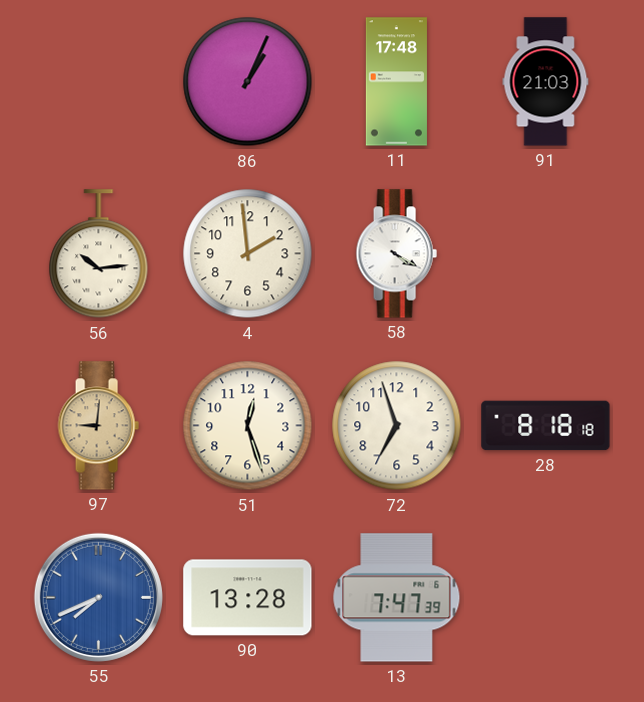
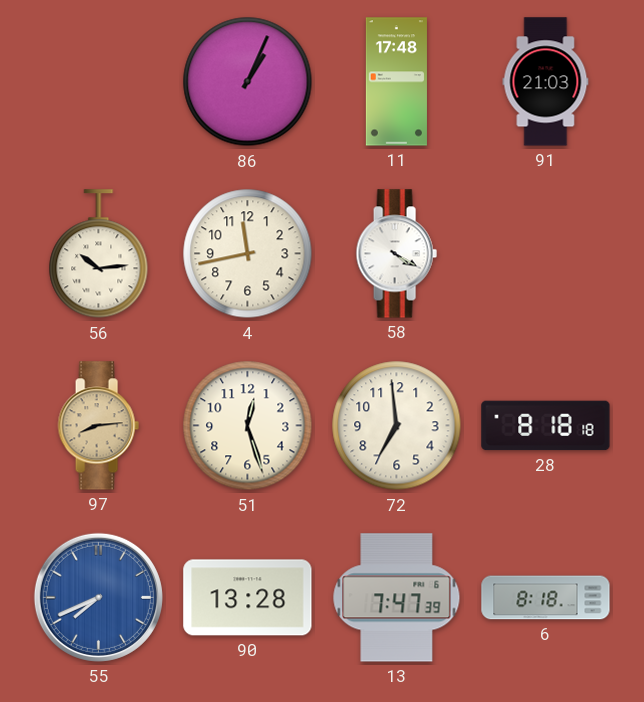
4: 1:59 -> 11:43 (248, 254)
97: 9:01 -> 8:14 (98, 426)
72: 6:57 -> 6:59 (397, 426)
6: none -> 8:18 (546, 598)
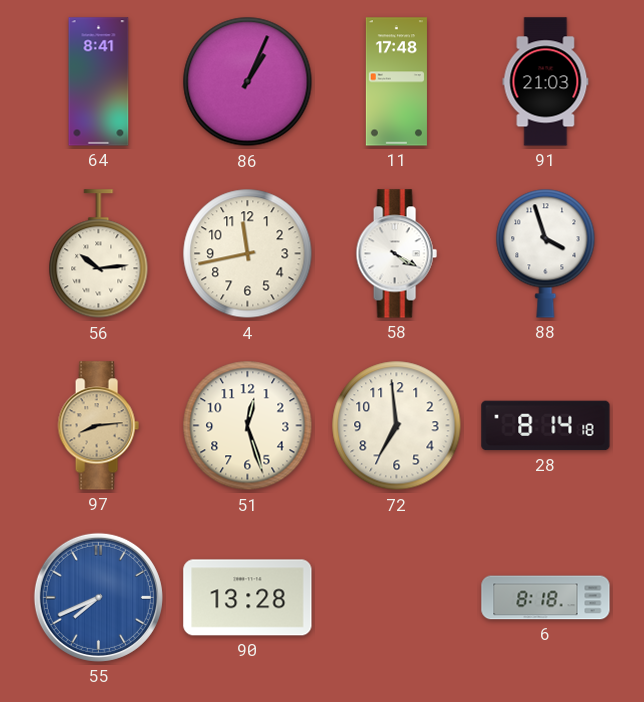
64: none -> 8:41 (99, 82)
88: none -> 3:57 (546, 253)
28: 8:18 -> 8:14 (546, 426)
13: 7:47 -> none (397, 598)
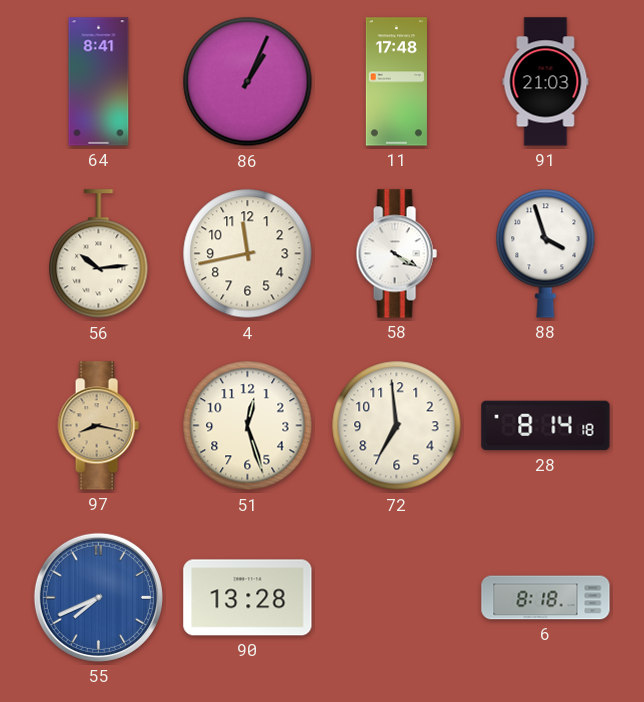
97: 8:14 -> 8:17 (98, 426)
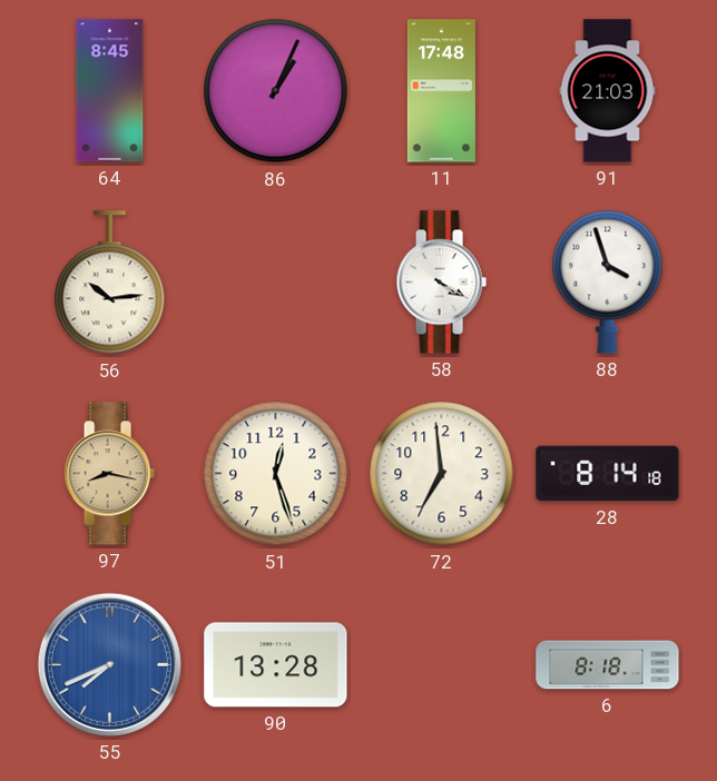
64: 8:41 -> 8:45 (110, 91)
4: 11:43 -> none (248, 254)
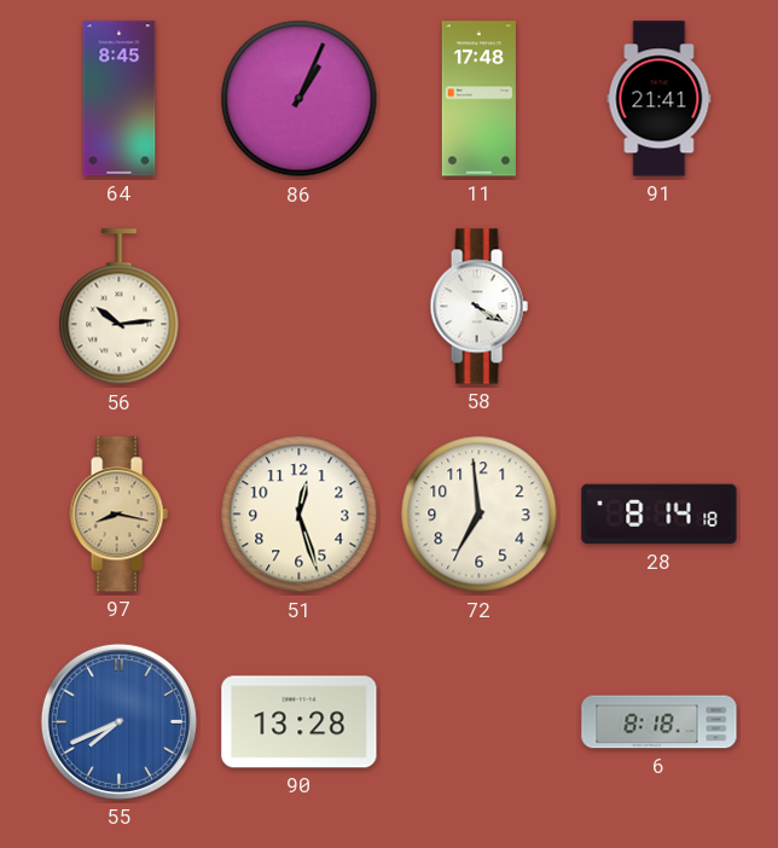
91: 21:03 -> 21:41 (660, 99)
88: 3:57 -> none (608, 281)
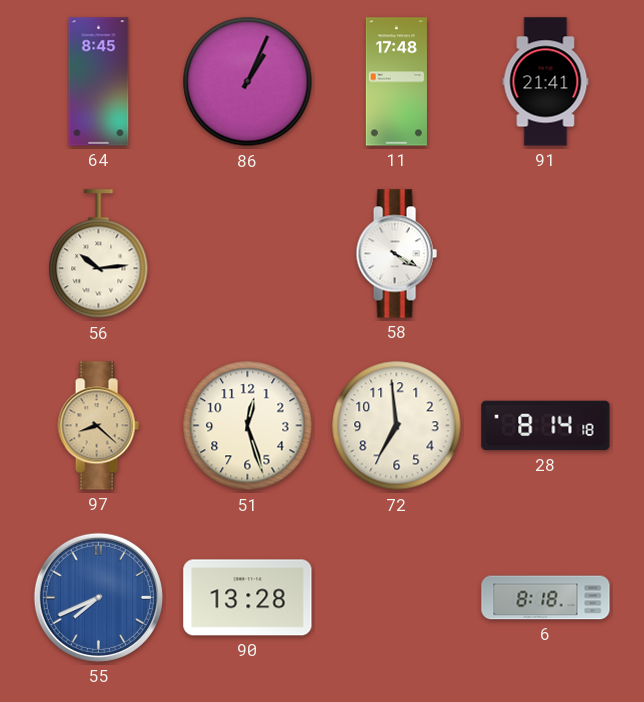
97: 8:17 -> 8:22 (98, 426)
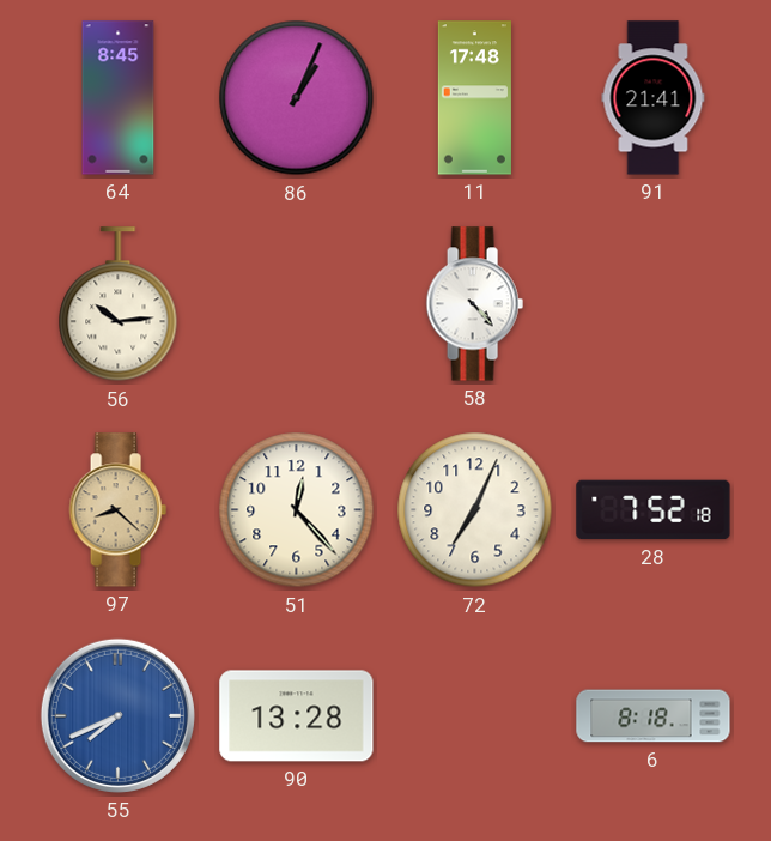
58: 4:20 -> 4:23 (474, 304)
51: 12:27 -> 12:23 (297, 510)
72: 6:59 -> 7:04 (475, 510)
28: 8:14 -> 7:52 (654, 510)
